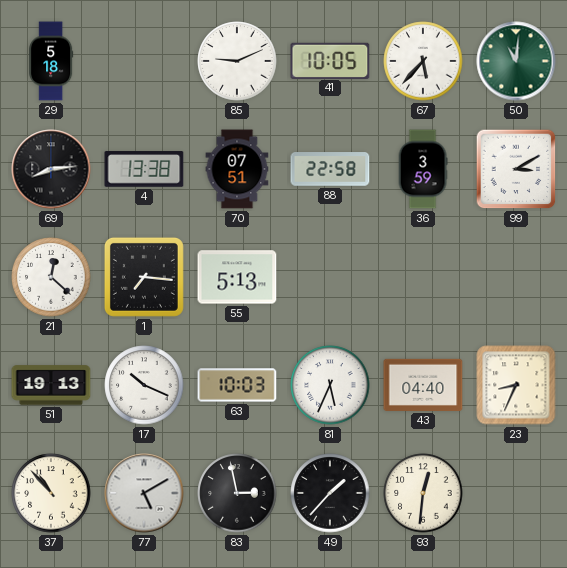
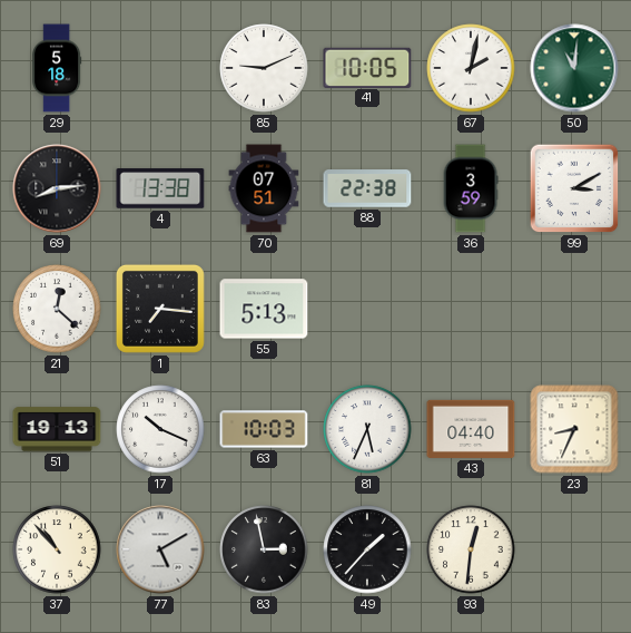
67: 5:37 -> 2:02 (471, 68)
88: 22:58 -> 22:38 (367, 188)
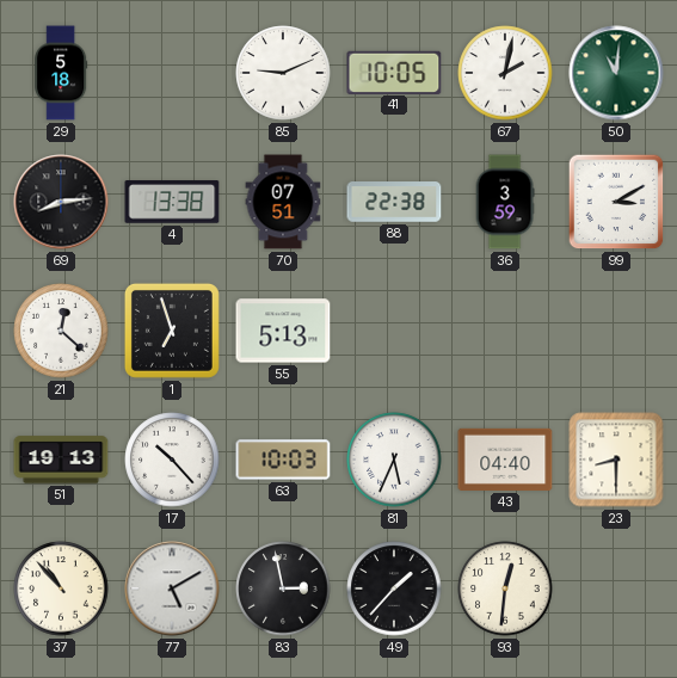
1: 7:16 -> 6:57 (172, 331)
17: 10:19 -> 10:23 (172, 460)
23: 8:34 -> 8:30 (616, 460)
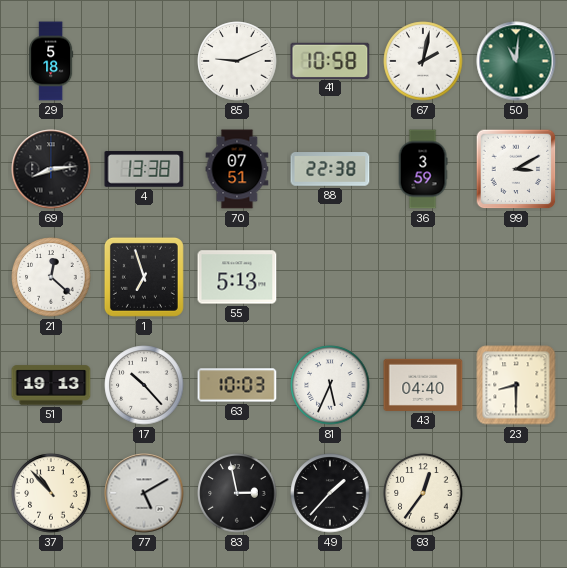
41: 10:05 -> 10:58 (330, 60)
93: 12:31 -> 12:36 (423, 493)
